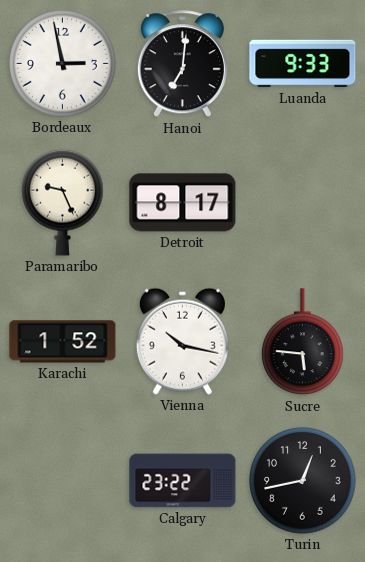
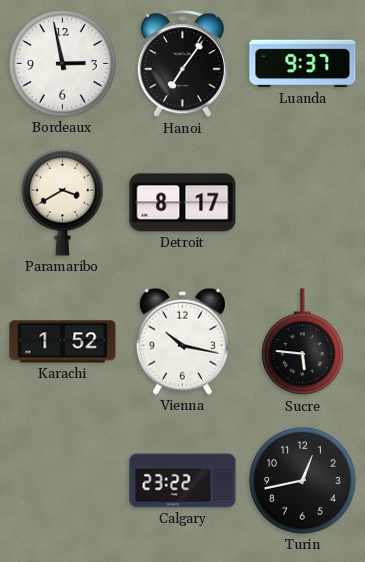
Hanoi: 7:01 -> 7:06 (182, 64)
Luanda: 9:33 -> 9:37 (303, 64)
Paramaribo: 9:26 -> 3:40 (63, 202)
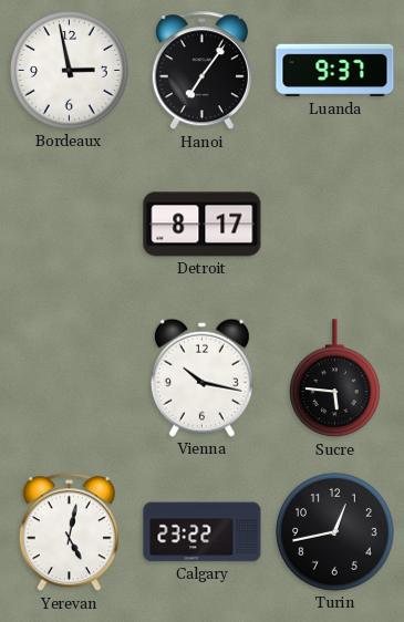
Paramaribo: 3:40 -> none (63, 202)
Karachi: 1:52 -> none (63, 342)
Yerevan: none -> 5:02 (69, 532)
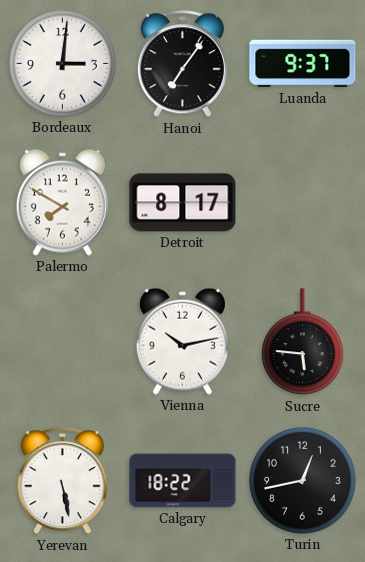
Bordeaux: 2:58 -> 3:01 (63, 64)
Palermo: none -> 7:50 (62, 202)
Vienna: 10:17 -> 10:13 (182, 341)
Yerevan: 5:02 -> 5:28 (62, 481)
Calgary: 23:22 -> 18:22 (183, 481)
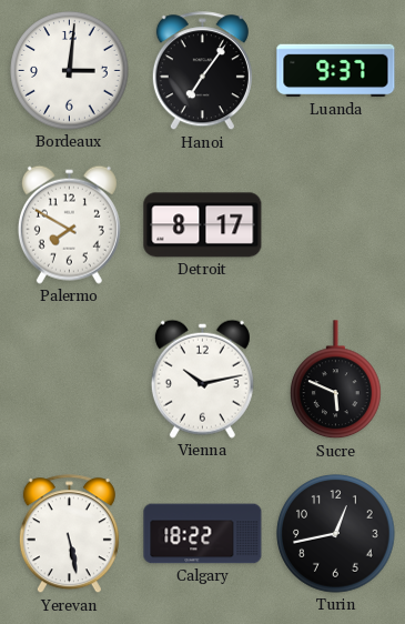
Sucre: 5:46 -> 5:49 (336, 380)
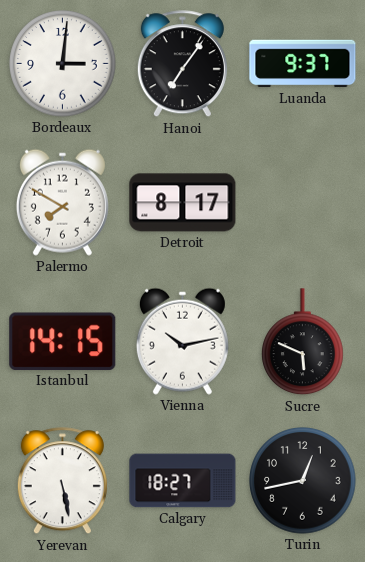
Istanbul: none -> 14:15 (63, 341)
Calgary: 18:22 -> 18:27 (183, 481)
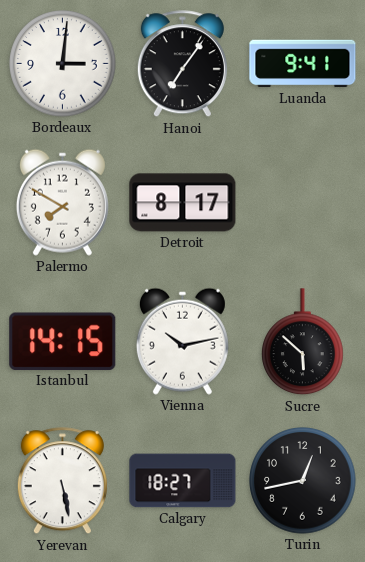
Luanda: 9:37 -> 9:41 (303, 64)
Sucre: 5:49 -> 5:52 (303, 342)
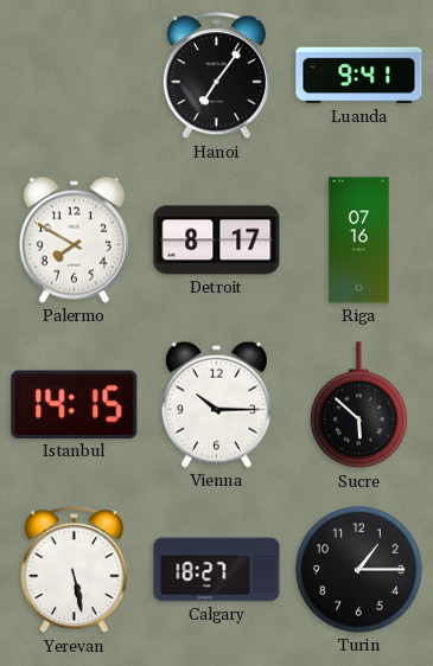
Bordeaux: 3:01 -> none (63, 64)
Riga: none -> 07:16 (359, 241)
Vienna: 10:13 -> 10:15 (216, 404)
Turin: 12:43 -> 1:15 (359, 570)
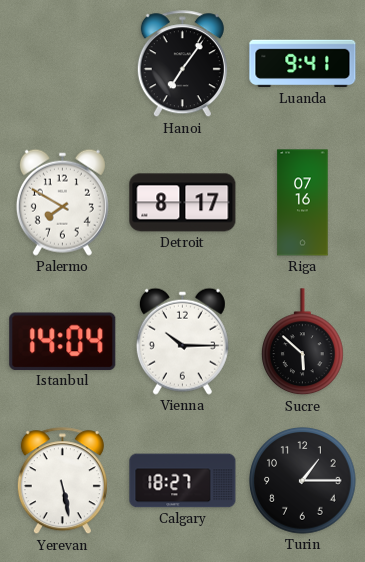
Istanbul: 14:15 -> 14:04 (63, 341)
